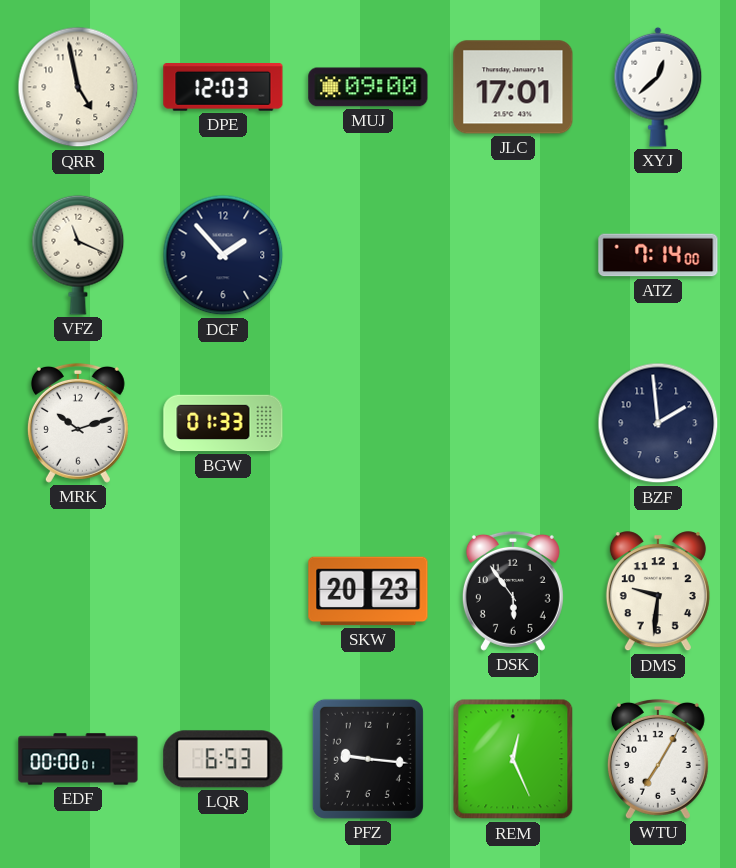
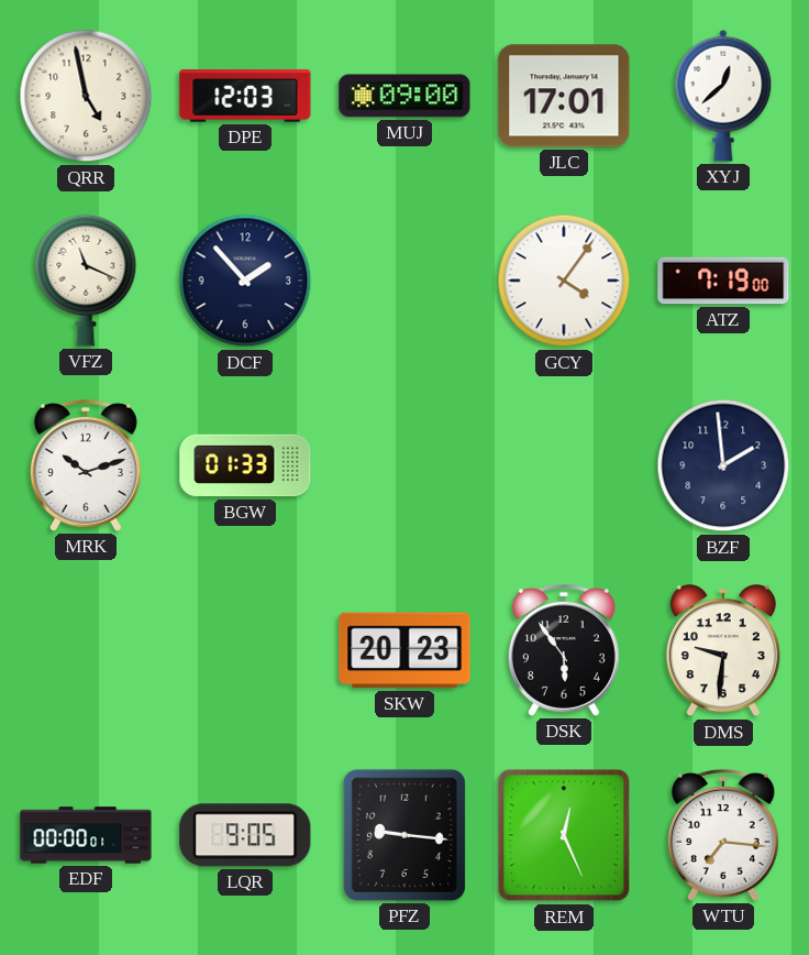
GCY: none -> 4:06 (564, 281)
ATZ: 7:14 -> 7:19 (723, 281)
LQR: 6:53 -> 9:05 (245, 835)
WTU: 7:05 -> 7:16 (723, 835)
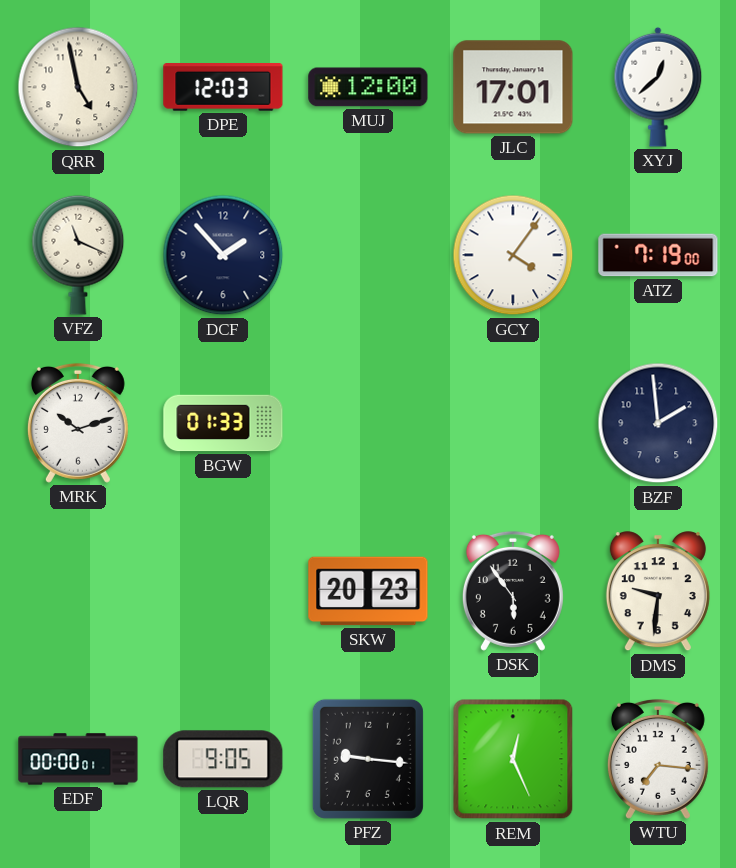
MUJ: 09:00 -> 12:00 (368, 87)
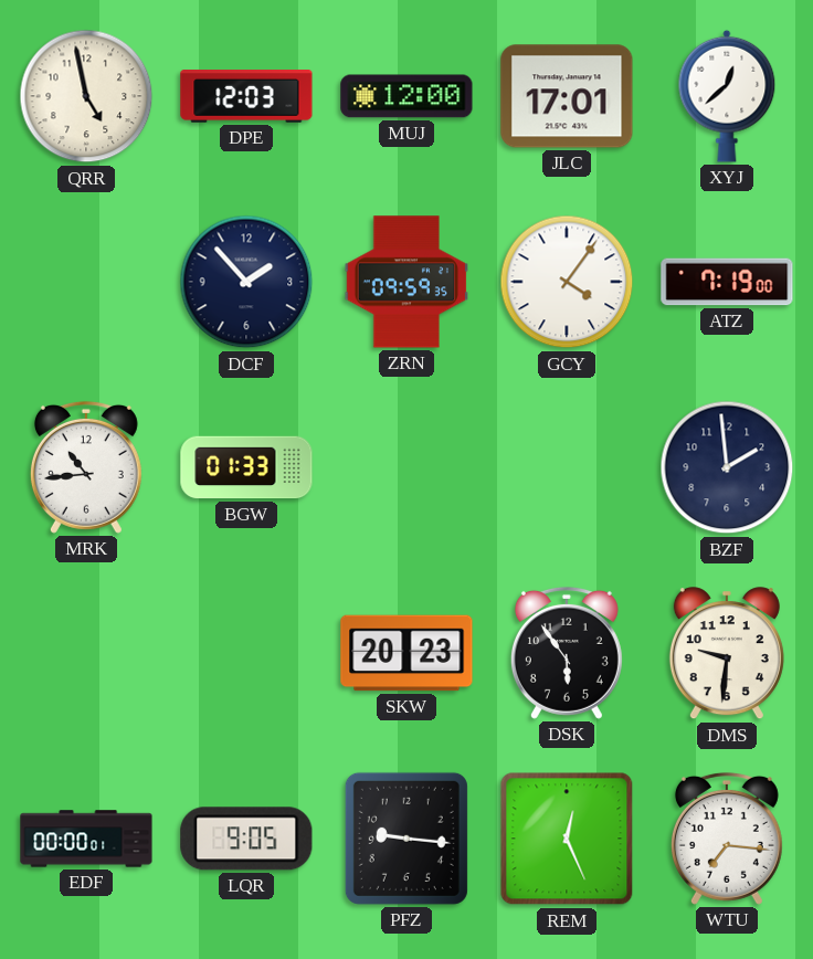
VFZ: 11:19 -> none (78, 255)
ZRN: none -> 09:59 (405, 282)
MRK: 10:12 -> 10:44 (86, 467)
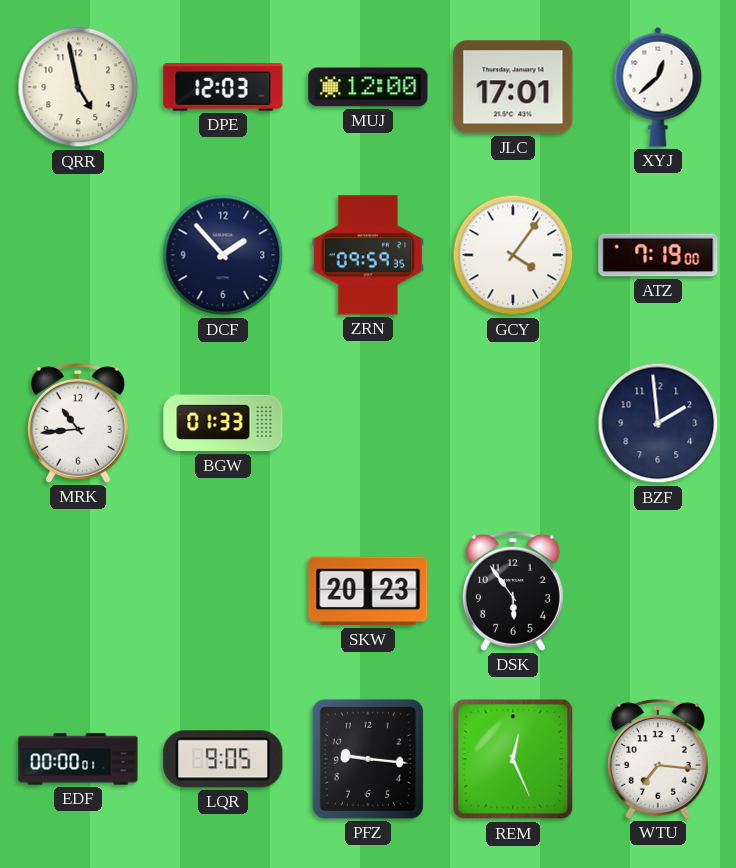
DMS: 9:31 -> none (727, 654)
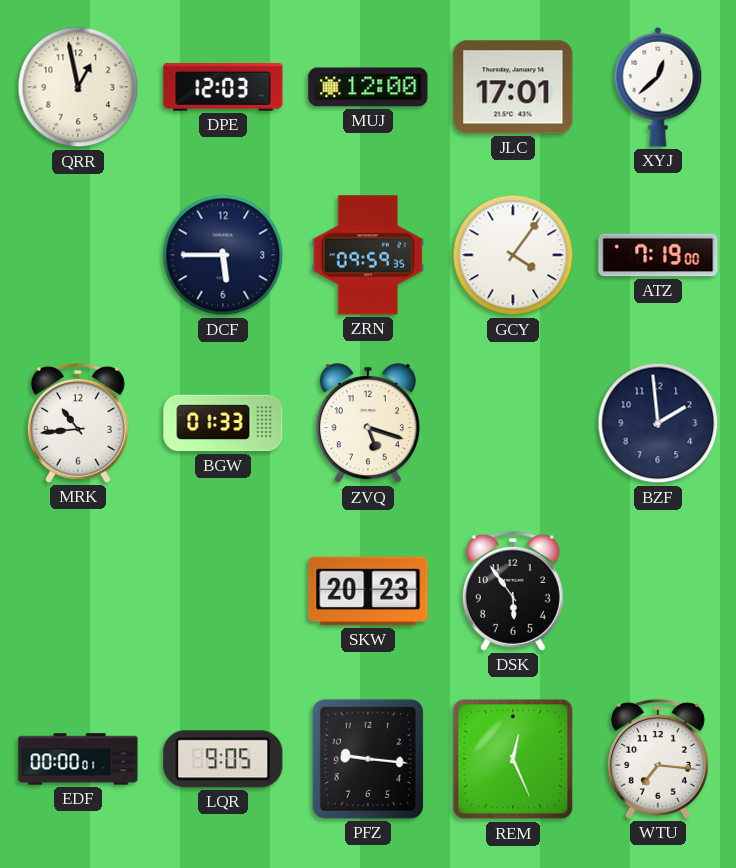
QRR: 4:58 -> 12:58 (78, 87)
DCF: 1:53 -> 5:45 (223, 255)
ZVQ: none -> 5:18 (368, 424)
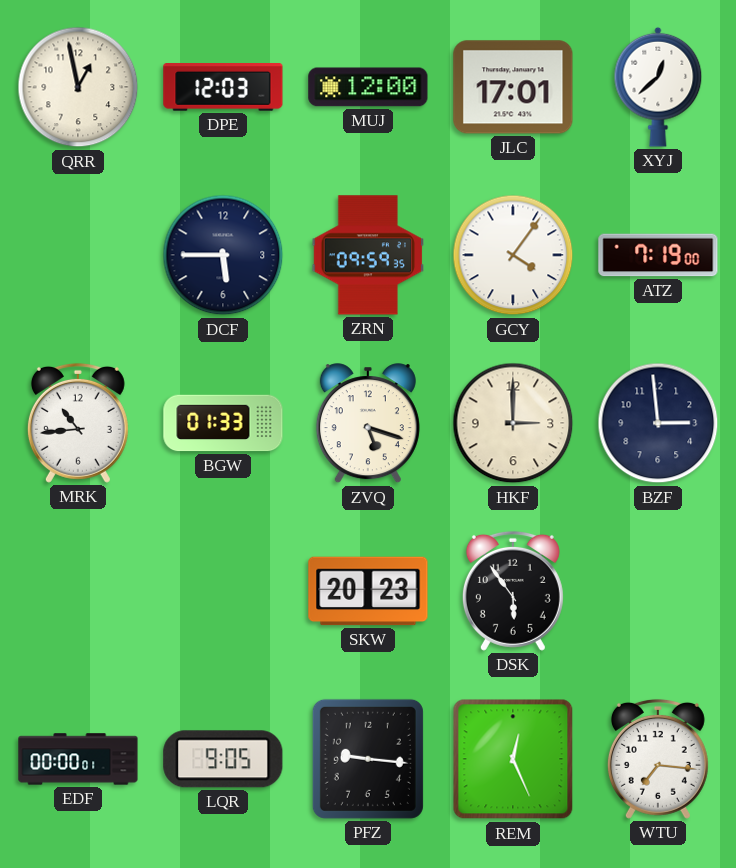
HKF: none -> 3:00 (513, 423)
BZF: 1:59 -> 2:59 (658, 423)
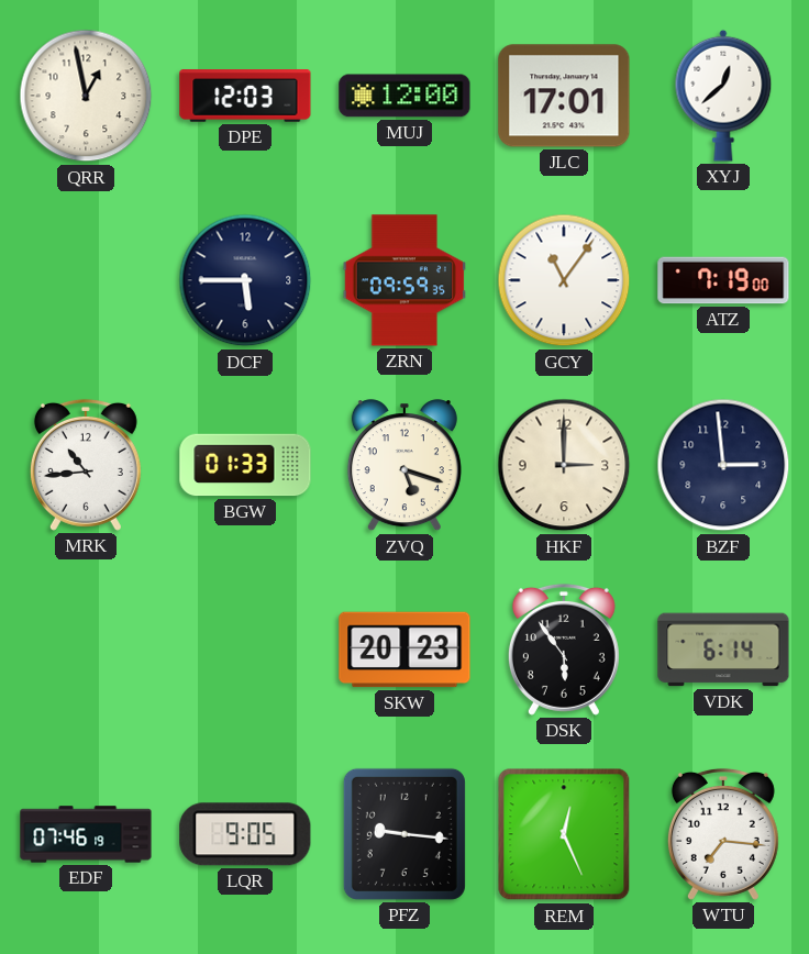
GCY: 4:06 -> 11:06 (564, 280)
VDK: none -> 6:14 (723, 650)
EDF: 00:00 -> 07:46 (86, 834)
